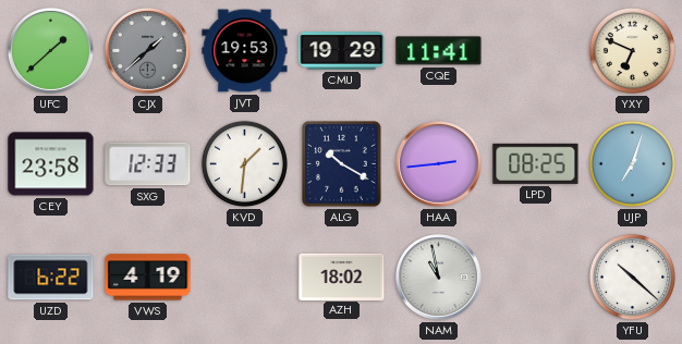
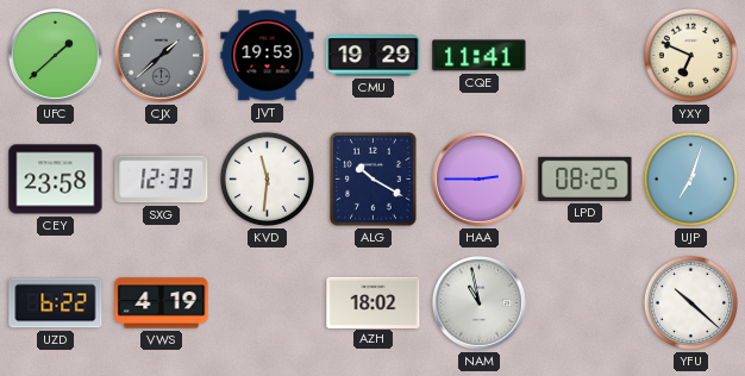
KVD: 1:31 -> 11:31 (267, 178)
HAA: 2:44 -> 2:45 (478, 178)
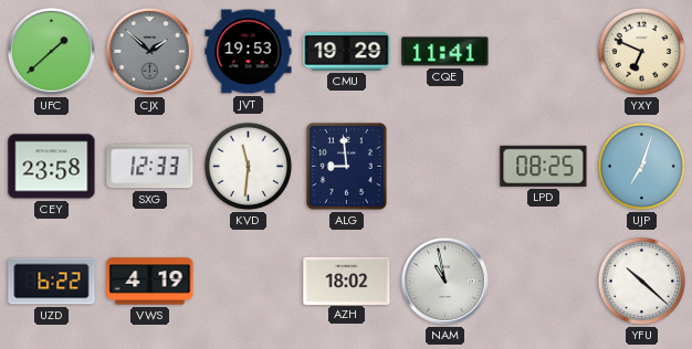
CJX: 1:38 -> 1:52 (149, 51)
ALG: 10:20 -> 8:59 (347, 167)
HAA: 2:45 -> none (478, 178)
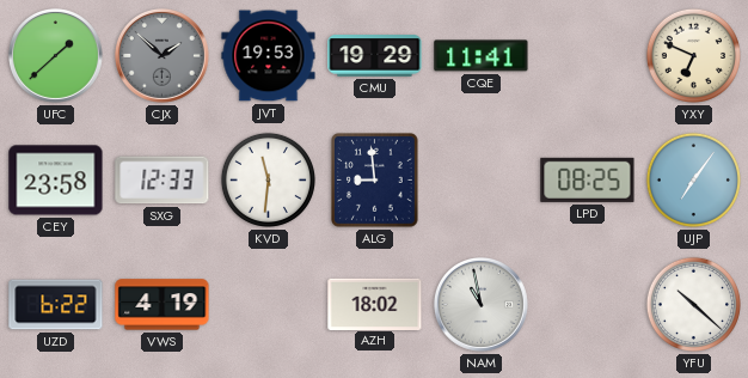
UJP: 7:03 -> 7:06 (693, 179)
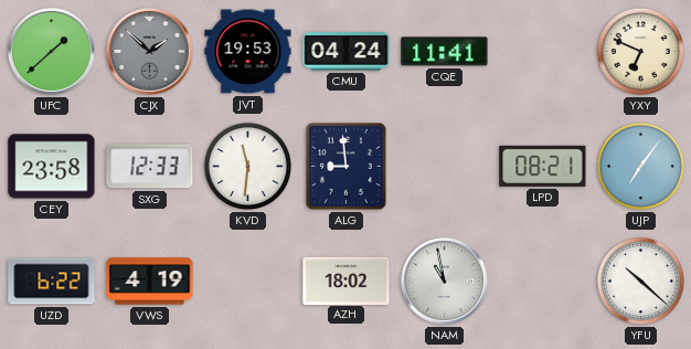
CMU: 19:29 -> 04:24 (347, 52)
LPD: 08:25 -> 08:21 (543, 166)
